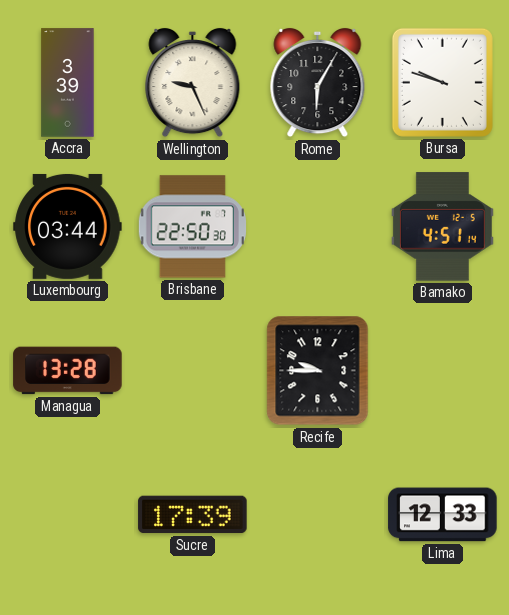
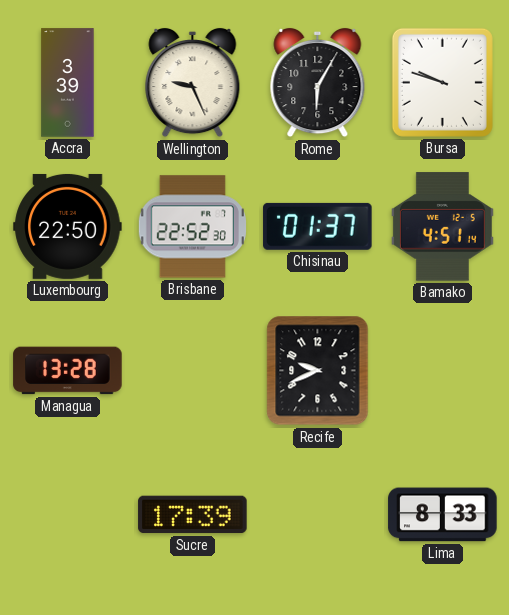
Luxembourg: 03:44 -> 22:50 (68, 226)
Brisbane: 22:50 -> 22:52 (192, 227)
Chisinau: none -> 01:37 (318, 226)
Recife: 9:45 -> 9:41 (318, 371)
Lima: 12:33 -> 8:33 (443, 515)
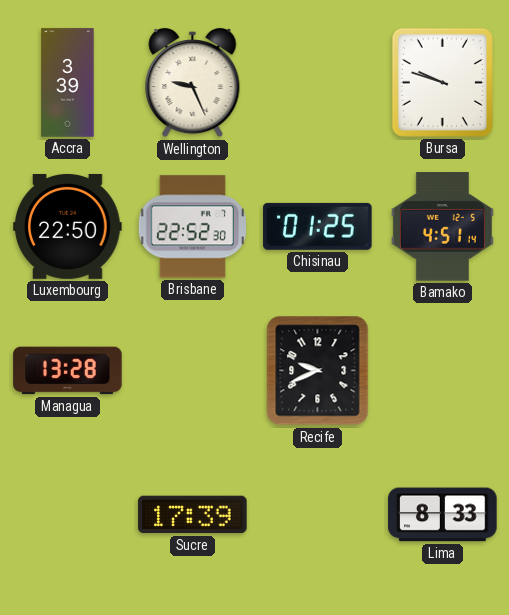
Rome: 6:05 -> none (318, 83)
Chisinau: 01:37 -> 01:25 (318, 226)
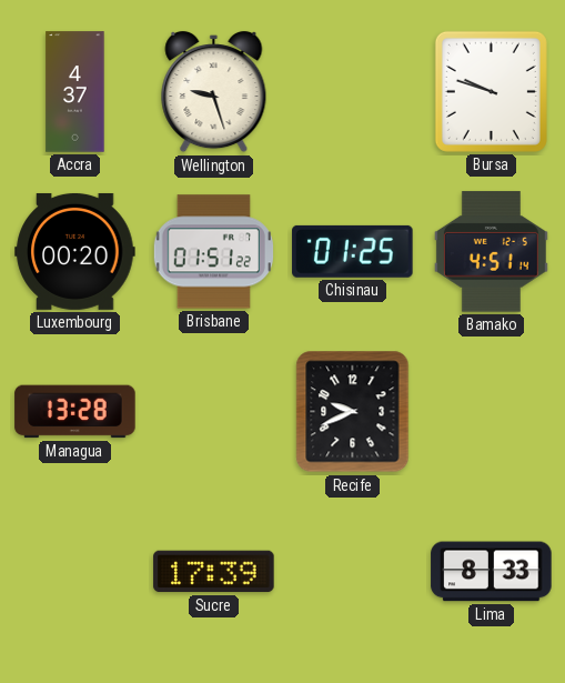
Accra: 3:39 -> 4:37 (75, 92)
Wellington: 9:26 -> 9:27 (214, 92)
Luxembourg: 22:50 -> 00:20 (75, 251)
Brisbane: 22:52 -> 01:51 (213, 252)
